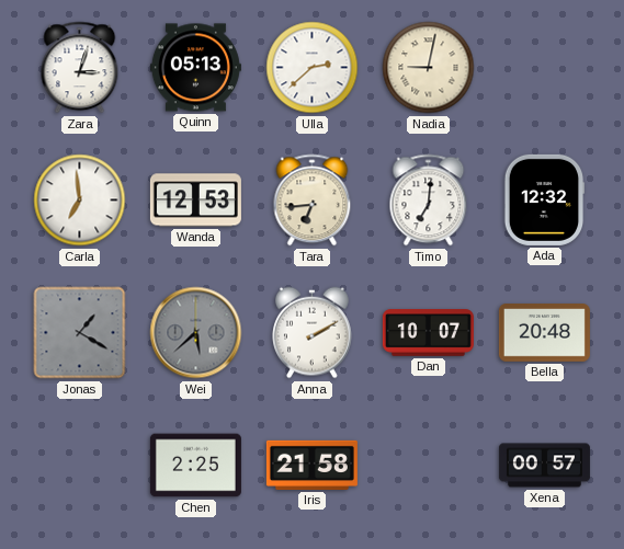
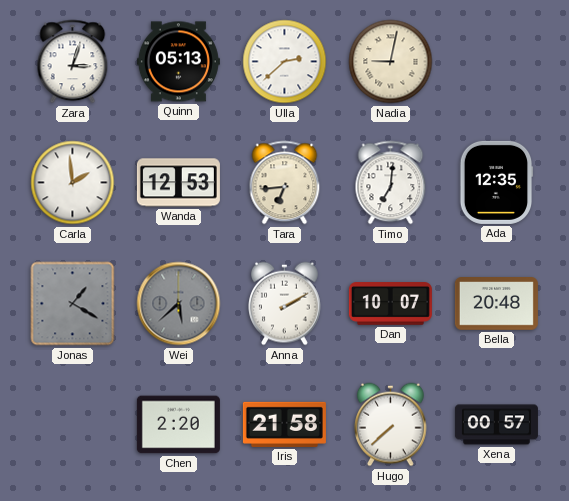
Carla: 6:59 -> 1:59 (73, 183)
Ada: 12:32 -> 12:35 (496, 182)
Chen: 2:25 -> 2:20 (178, 425)
Hugo: none -> 7:38 (391, 425)
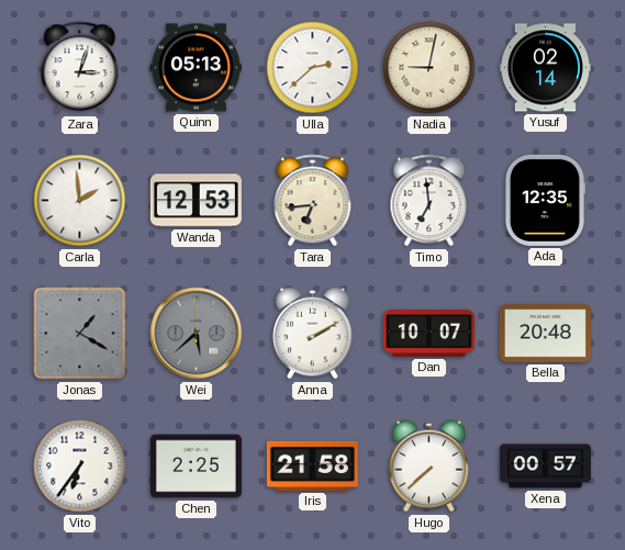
Yusuf: none -> 02:14 (545, 68)
Timo: 7:01 -> 6:59 (429, 201)
Vito: none -> 6:36 (80, 467)
Chen: 2:20 -> 2:25 (196, 467)
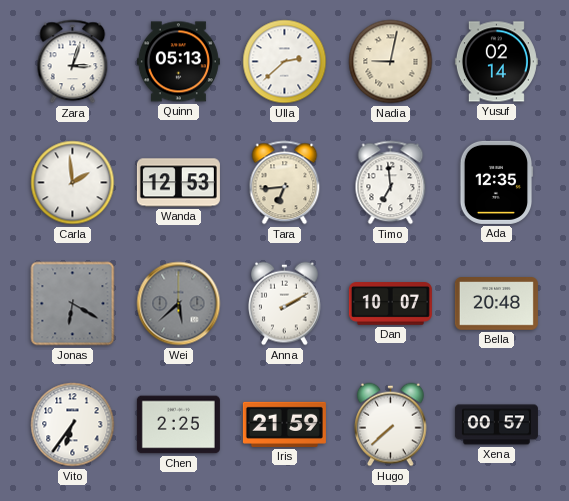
Jonas: 1:20 -> 6:20 (73, 304)
Iris: 21:58 -> 21:59 (284, 424)
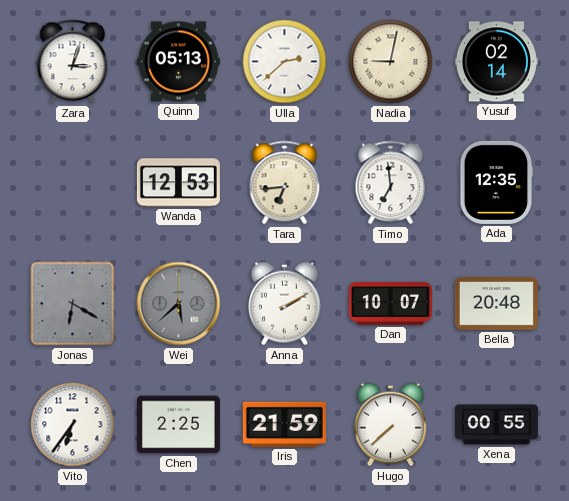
Carla: 1:59 -> none (73, 183)
Xena: 00:57 -> 00:55 (496, 425)
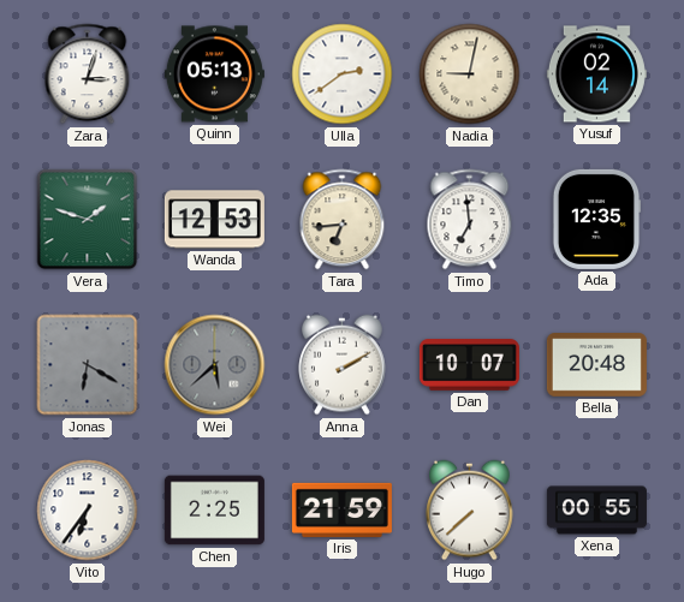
Ulla: 2:38 -> 2:39 (343, 74)
Vera: none -> 1:48 (88, 220)
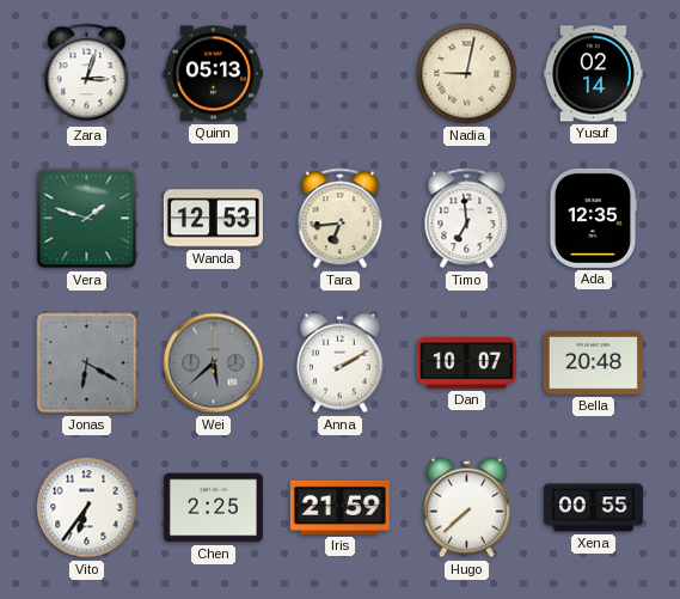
Ulla: 2:39 -> none (343, 74)
